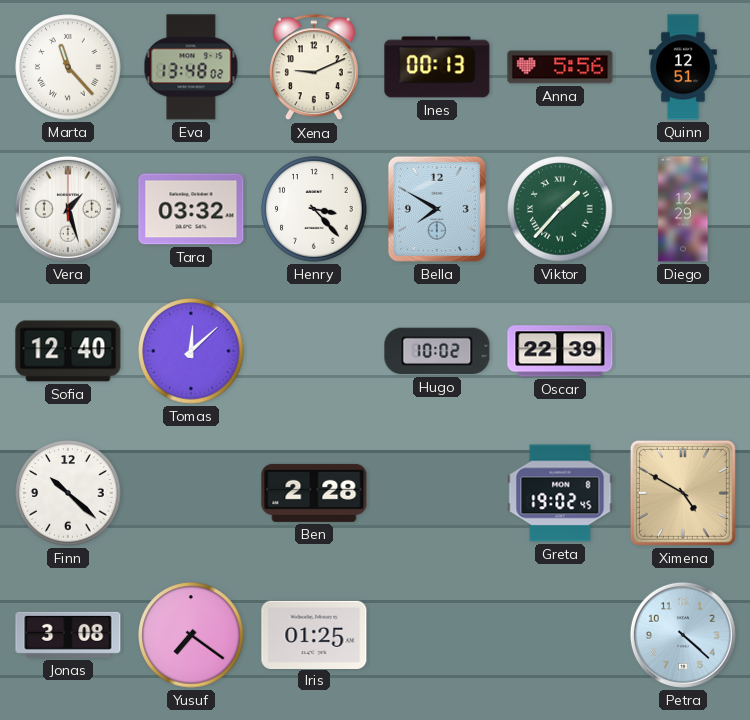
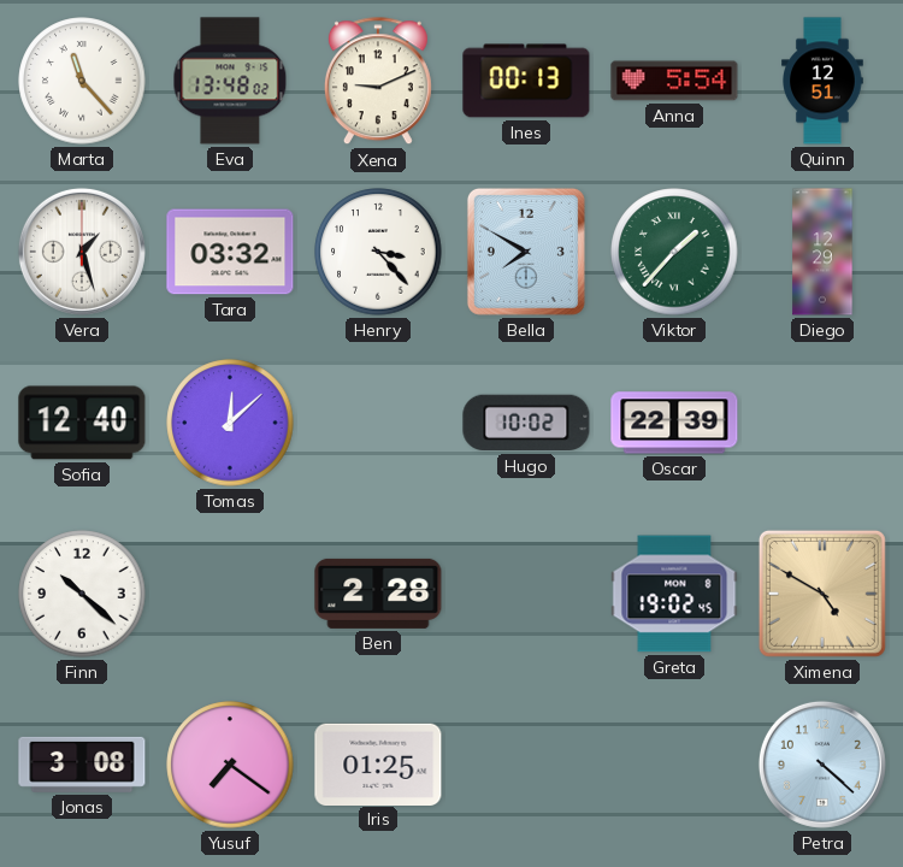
Anna: 5:56 -> 5:54 (674, 81)
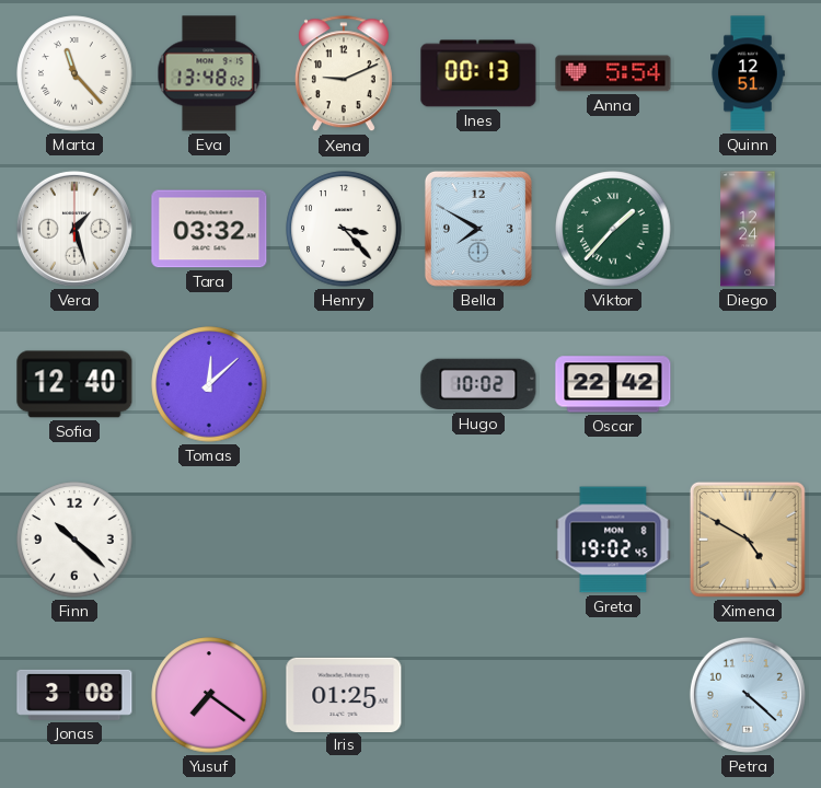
Diego: 12:29 -> 12:24 (748, 229)
Oscar: 22:39 -> 22:42 (613, 384)
Ben: 2:28 -> none (378, 594)
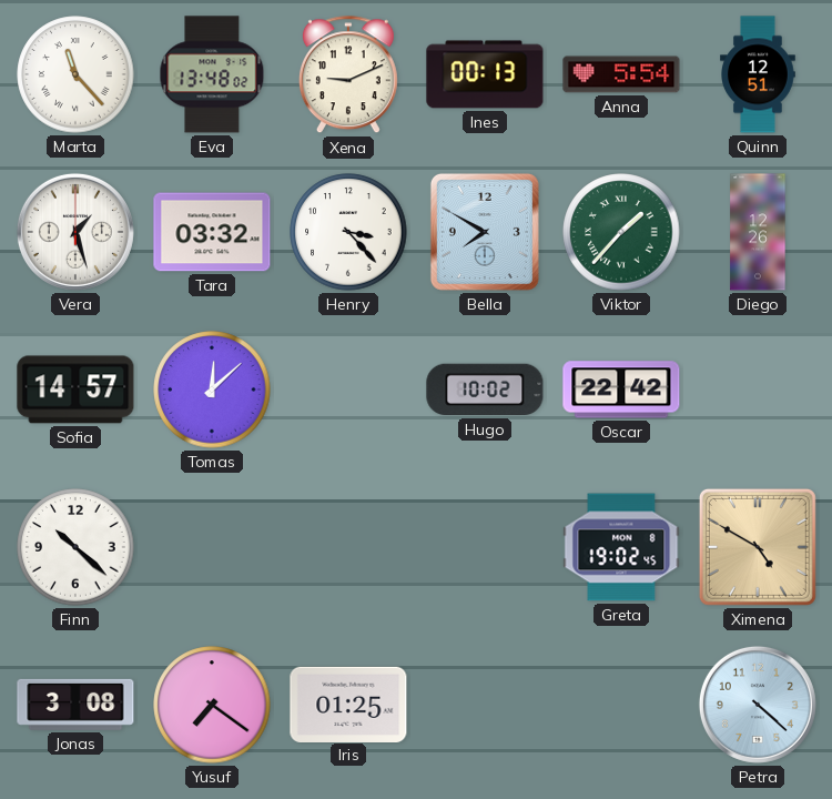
Diego: 12:24 -> 12:26 (758, 232)
Sofia: 12:40 -> 14:57 (75, 390)
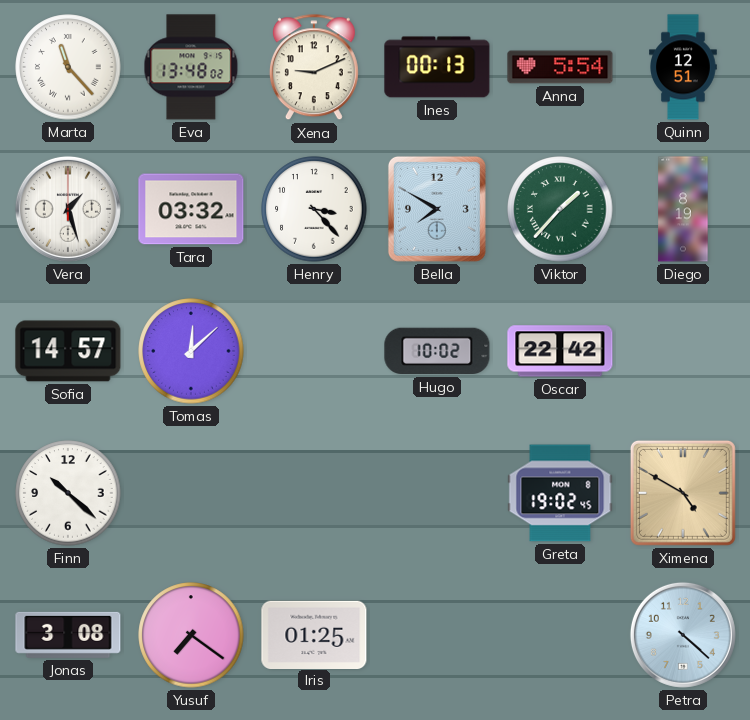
Diego: 12:26 -> 8:19 (683, 209)
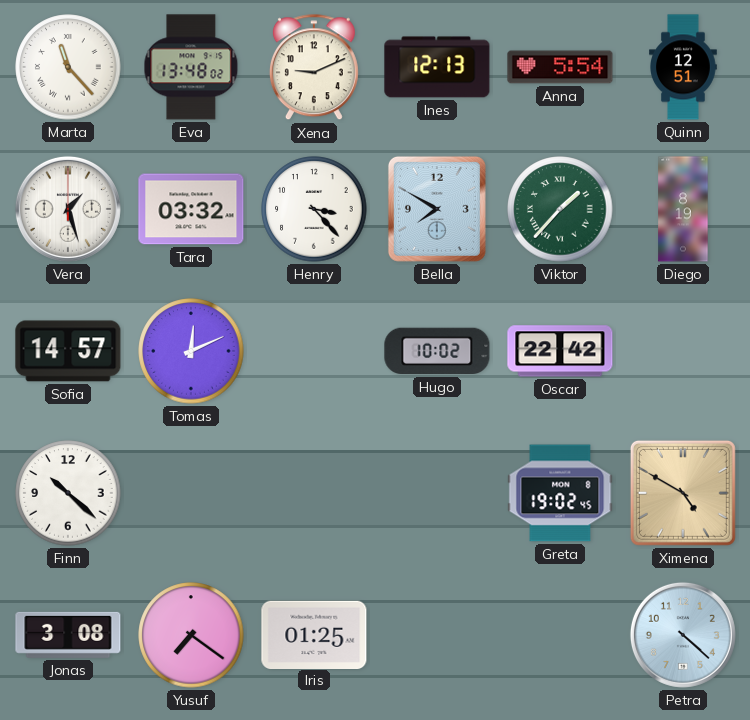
Ines: 00:13 -> 12:13 (437, 67)
Tomas: 12:08 -> 12:11 (191, 351)
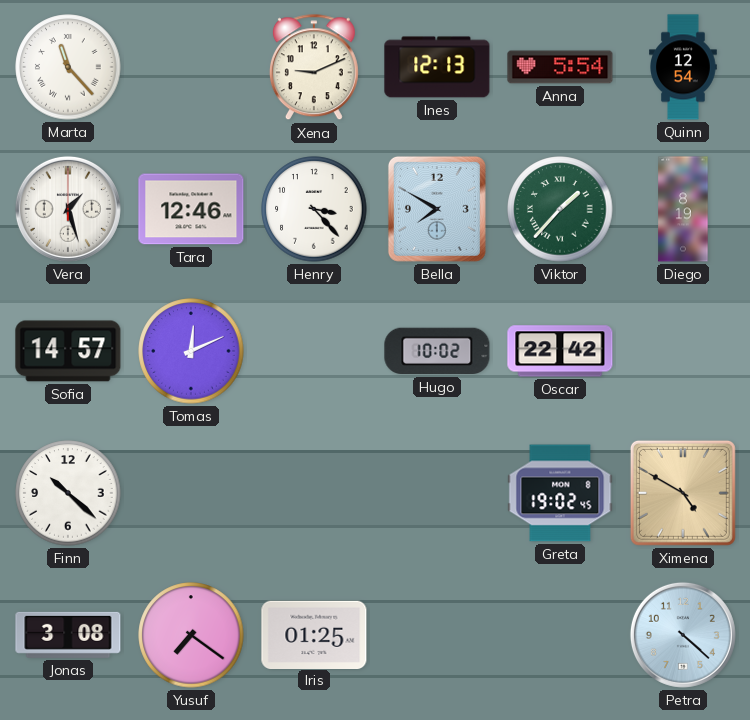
Eva: 13:48 -> none (191, 67)
Quinn: 12:51 -> 12:54 (684, 67)
Tara: 03:32 -> 12:46 (191, 209)
